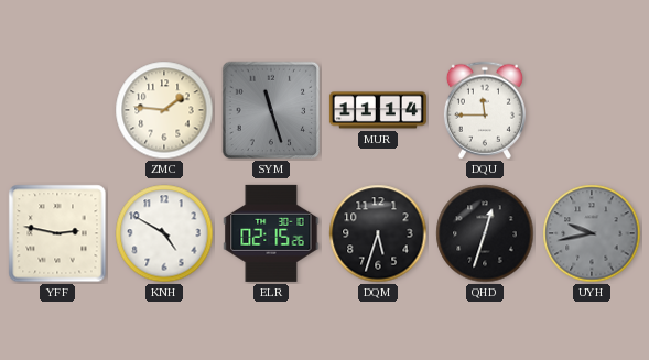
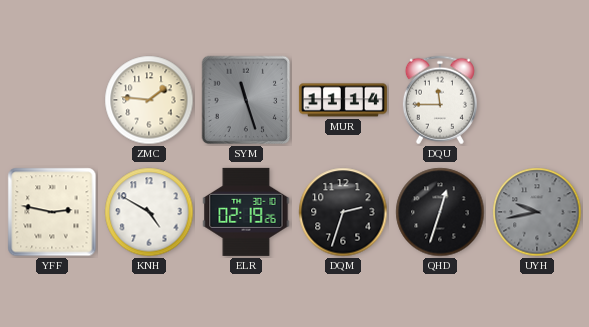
ELR: 02:15 -> 02:19 (246, 212)
DQM: 5:33 -> 2:33 (343, 212)
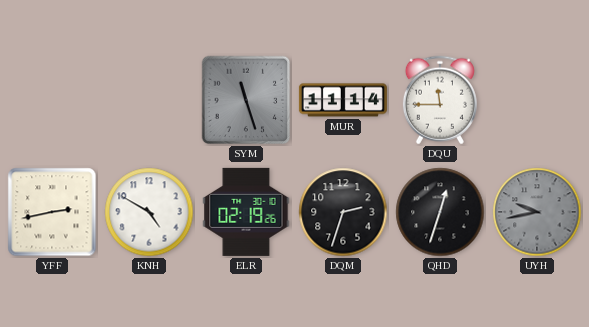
ZMC: 1:46 -> none (149, 100)
YFF: 2:47 -> 2:43 (52, 212)
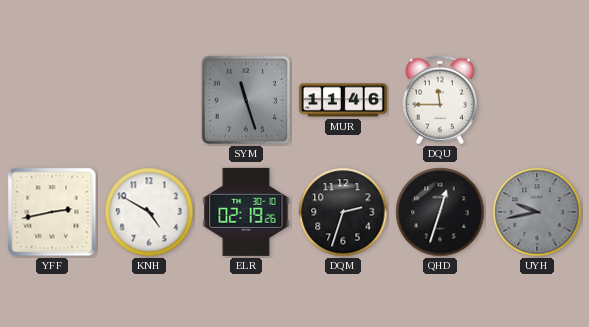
MUR: 11:14 -> 11:46 (343, 100)
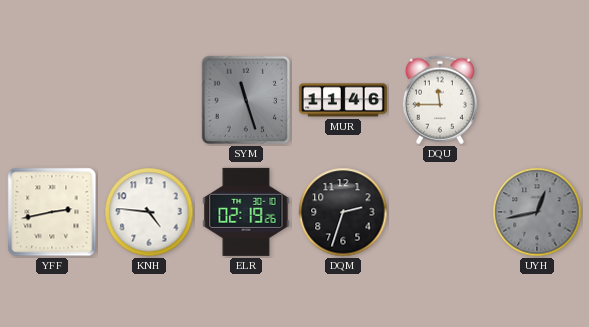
KNH: 4:50 -> 4:46 (149, 212)
QHD: 12:33 -> none (440, 212)
UYH: 9:43 -> 12:43 (537, 212)
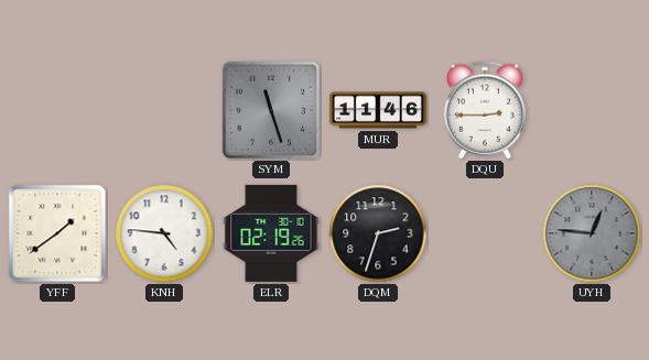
DQU: 11:45 -> 2:45 (485, 110)
YFF: 2:43 -> 1:39 (57, 233)
UYH: 12:43 -> 12:46 (592, 233)
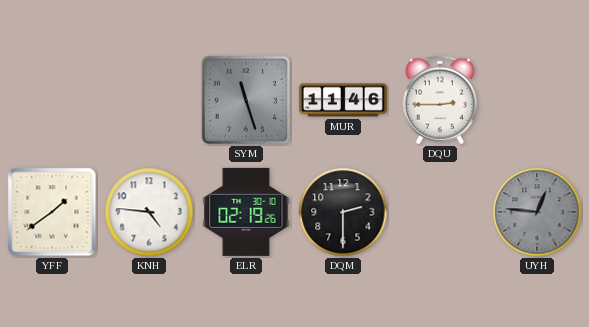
DQM: 2:33 -> 2:30 (343, 212)
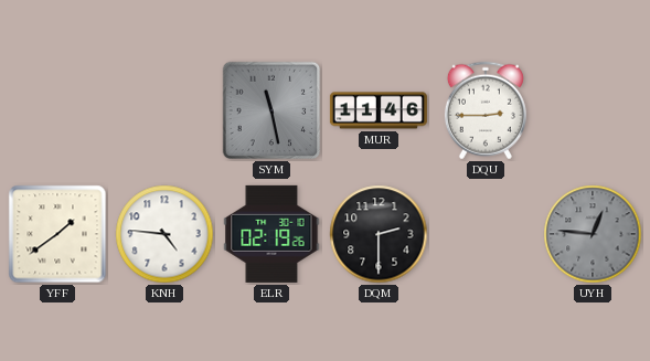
SYM: 11:27 -> 11:28 (271, 110)
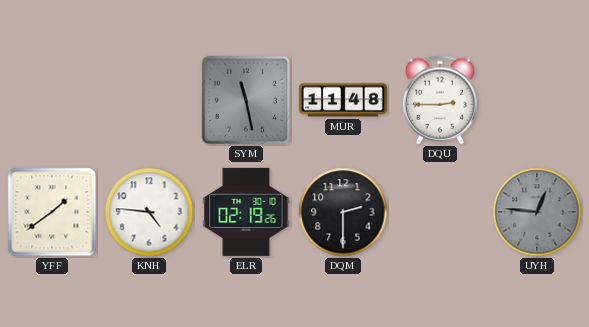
MUR: 11:46 -> 11:48 (343, 100)
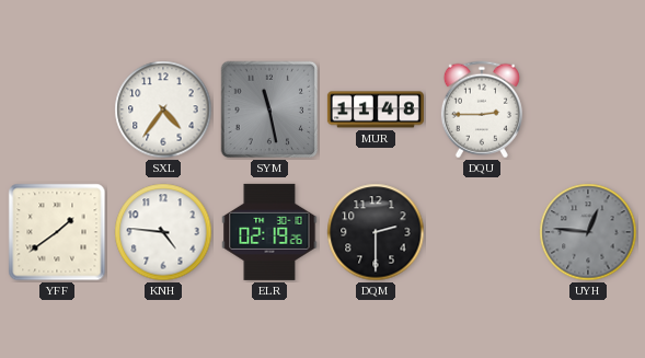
SXL: none -> 4:36 (163, 109)
